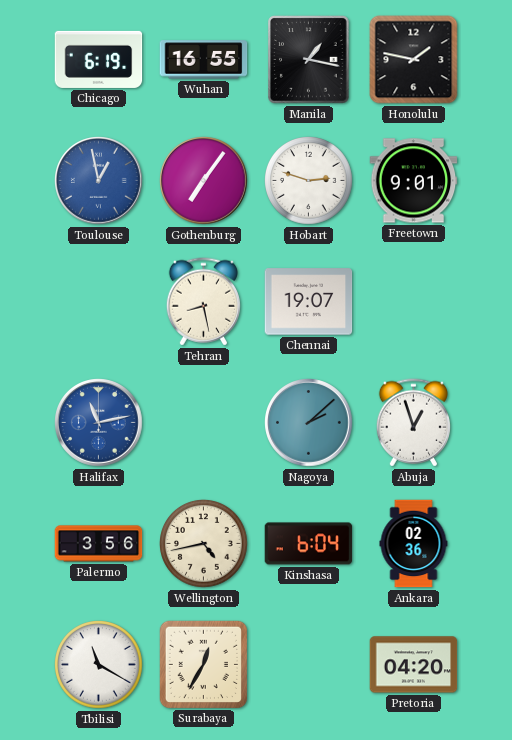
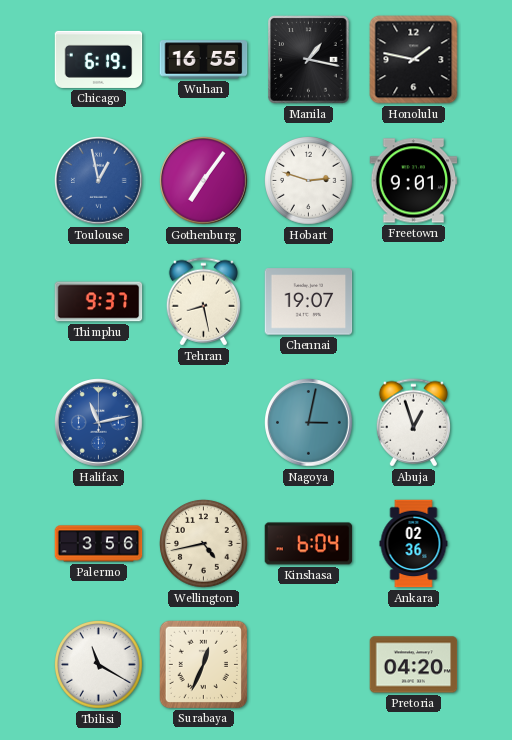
Thimphu: none -> 9:37 (99, 302)
Nagoya: 2:08 -> 3:02 (309, 423)
Surabaya: 12:35 -> 12:34 (203, 664)
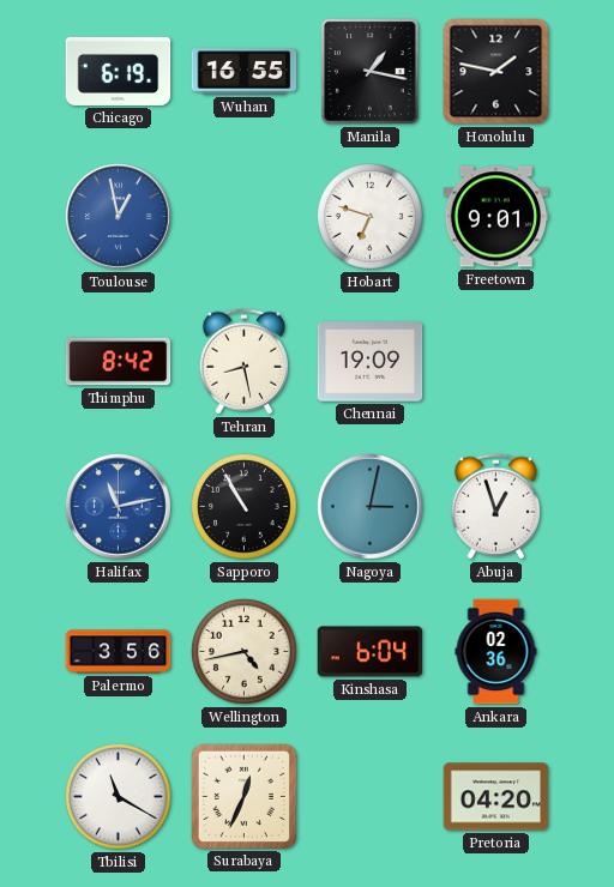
Gothenburg: 7:06 -> none (204, 181)
Hobart: 2:48 -> 6:48 (371, 217)
Thimphu: 9:37 -> 8:42 (119, 362)
Chennai: 19:07 -> 19:09 (371, 362)
Sapporo: none -> 10:55 (245, 507)
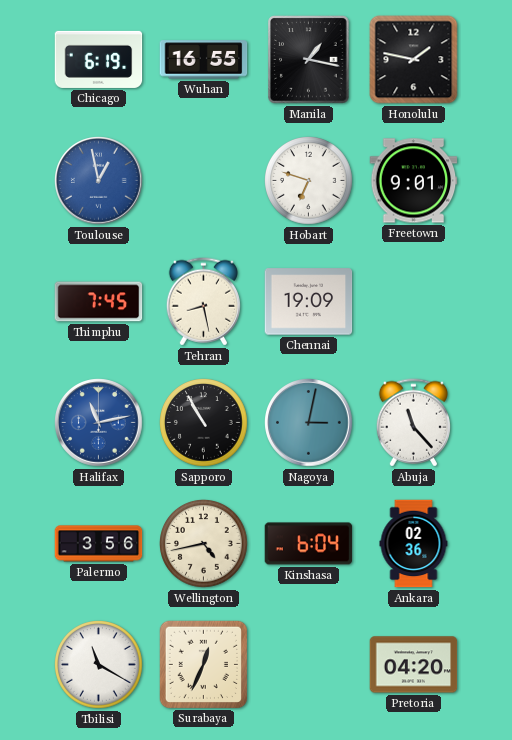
Thimphu: 8:42 -> 7:45 (99, 302)
Abuja: 12:57 -> 11:23 (413, 423)
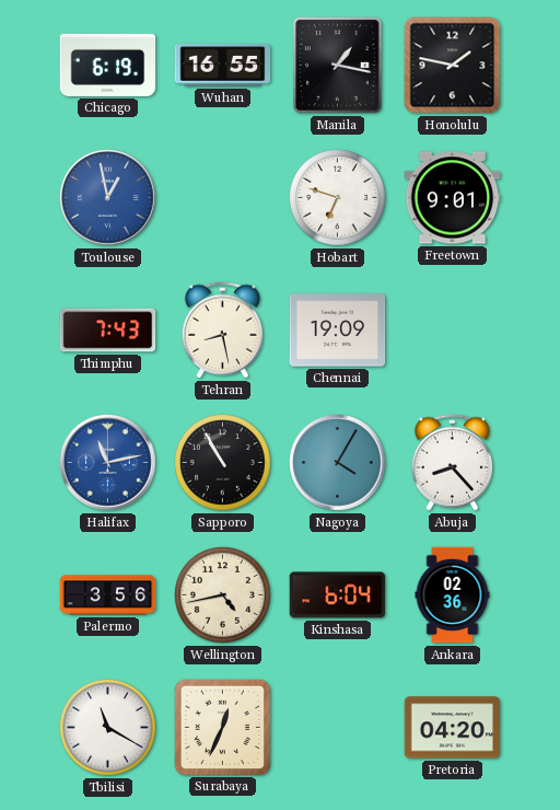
Thimphu: 7:45 -> 7:43 (108, 331)
Nagoya: 3:02 -> 4:05 (338, 463)
Abuja: 11:23 -> 8:23 (452, 463)
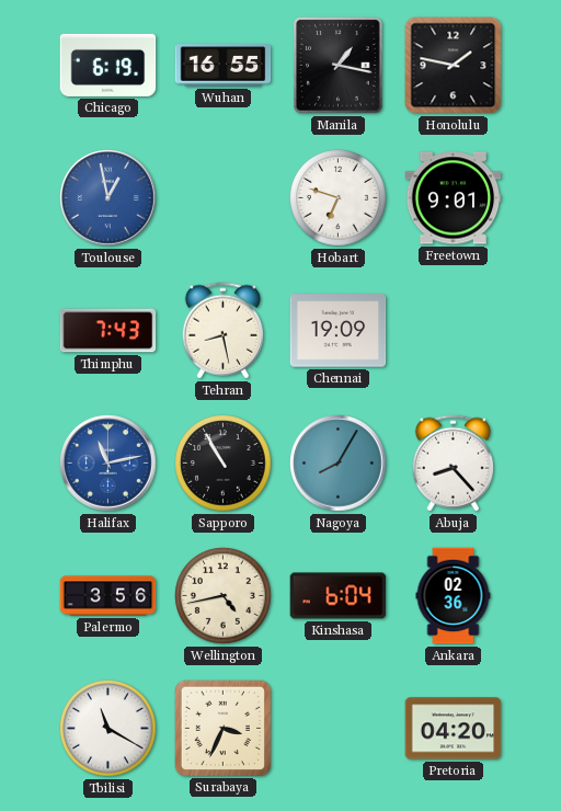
Nagoya: 4:05 -> 8:05 (339, 464)
Surabaya: 12:34 -> 3:34 (222, 728)
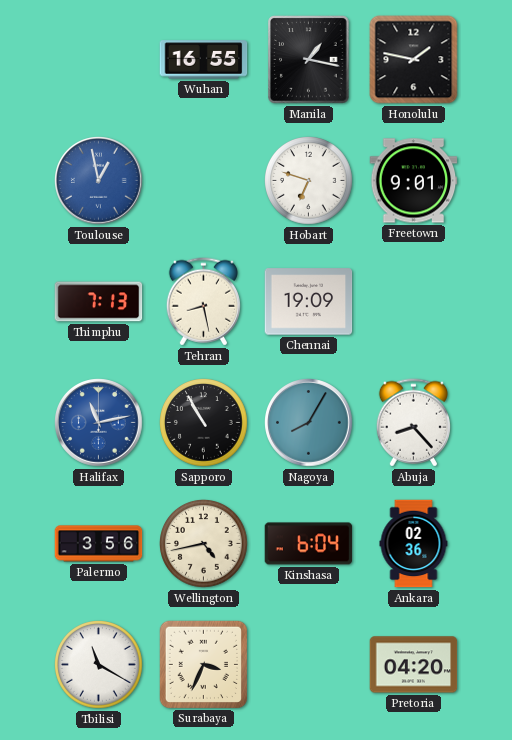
Chicago: 6:19 -> none (108, 65)
Thimphu: 7:43 -> 7:13 (99, 302)
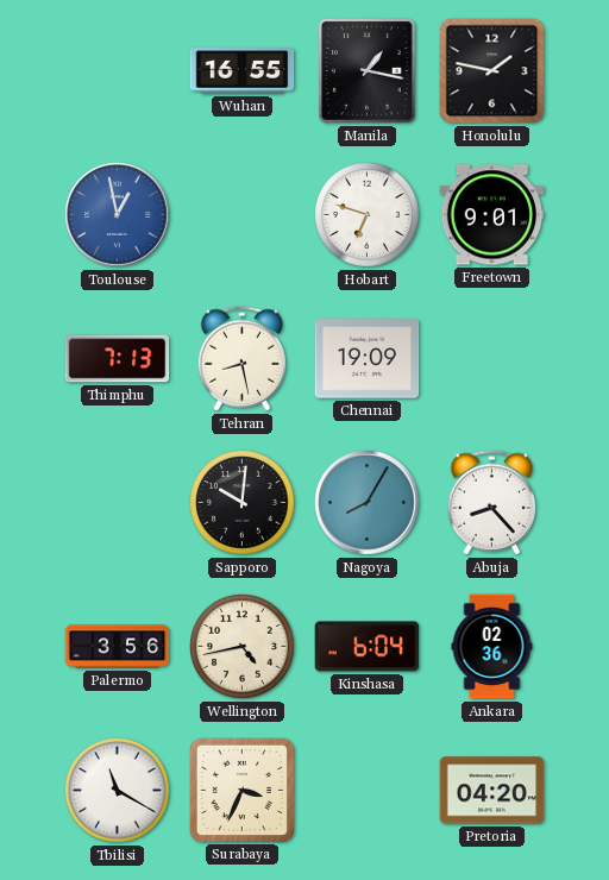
Halifax: 11:13 -> none (99, 423)
Sapporo: 10:55 -> 10:01 (243, 503)
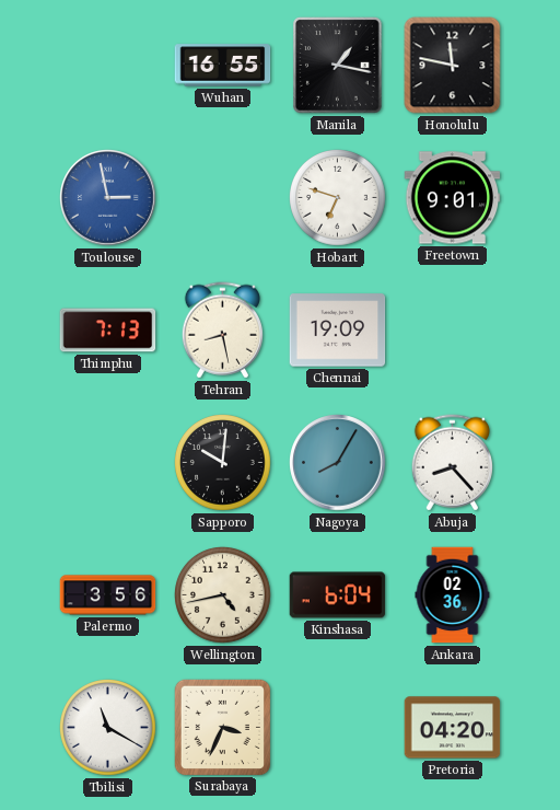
Honolulu: 1:47 -> 11:47 (453, 66)
Toulouse: 12:58 -> 2:58 (108, 198)
